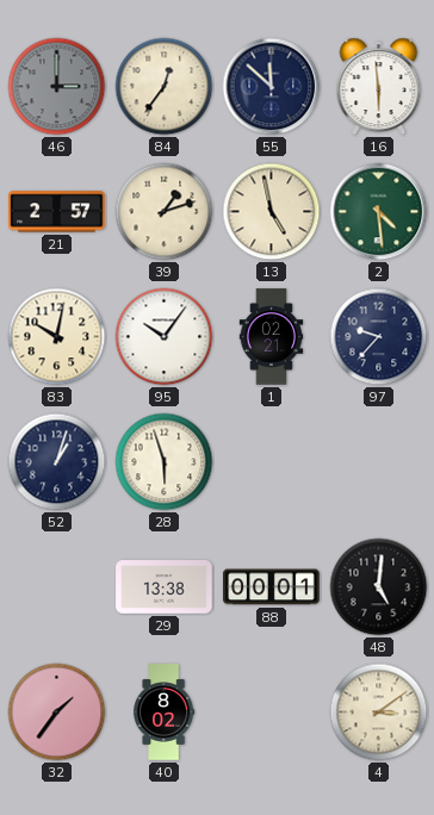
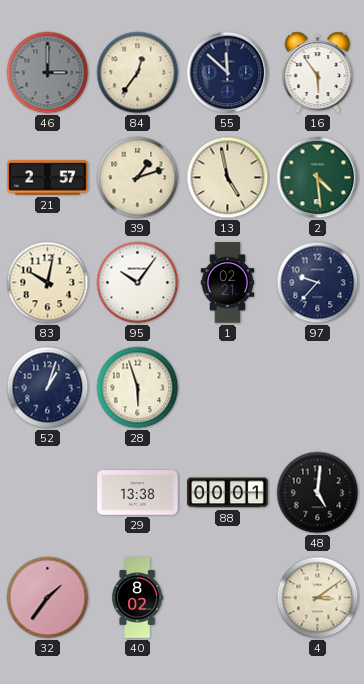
16: 5:59 -> 5:54 (318, 73)
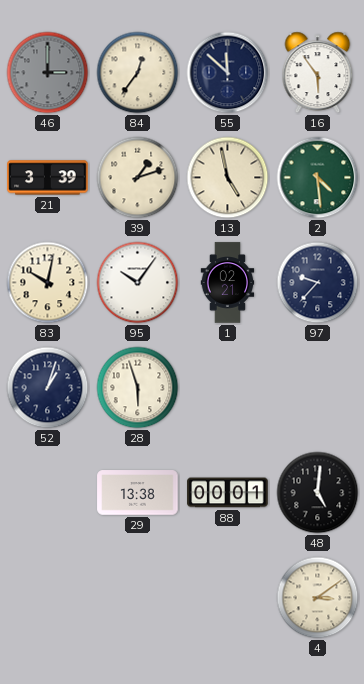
21: 2:57 -> 3:39 (48, 178)
32: 1:36 -> none (48, 598)
40: 8:02 -> none (138, 598)
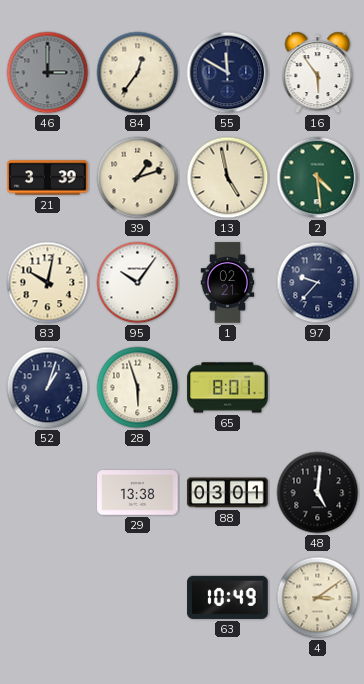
55: 11:52 -> 11:50 (228, 73)
65: none -> 8:01 (228, 388)
88: 00:01 -> 03:01 (228, 493)
63: none -> 10:49 (228, 597)
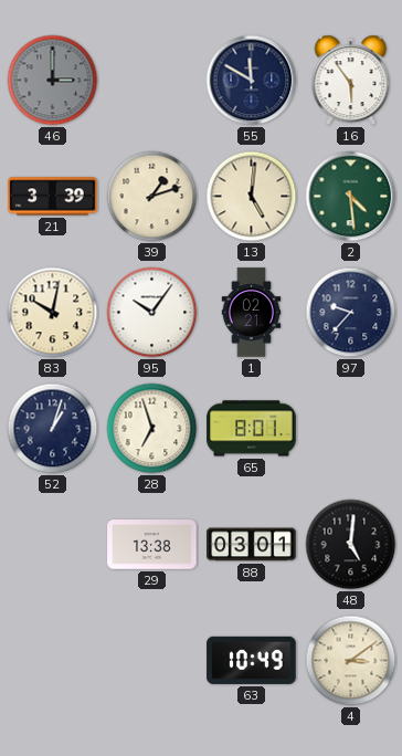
84: 12:36 -> none (138, 73)
13: 4:58 -> 5:01 (252, 197)
28: 5:57 -> 6:57 (152, 429)
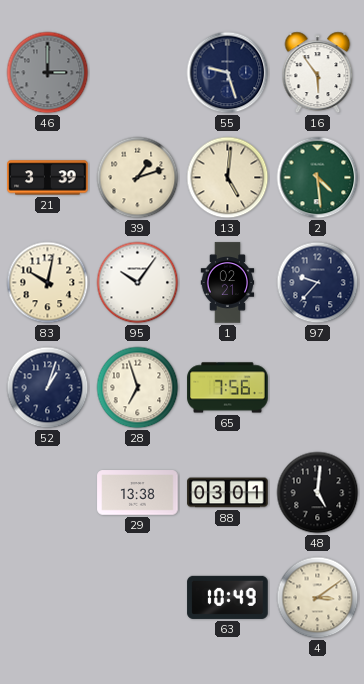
55: 11:50 -> 9:27 (228, 73)
65: 8:01 -> 7:56 (228, 388)
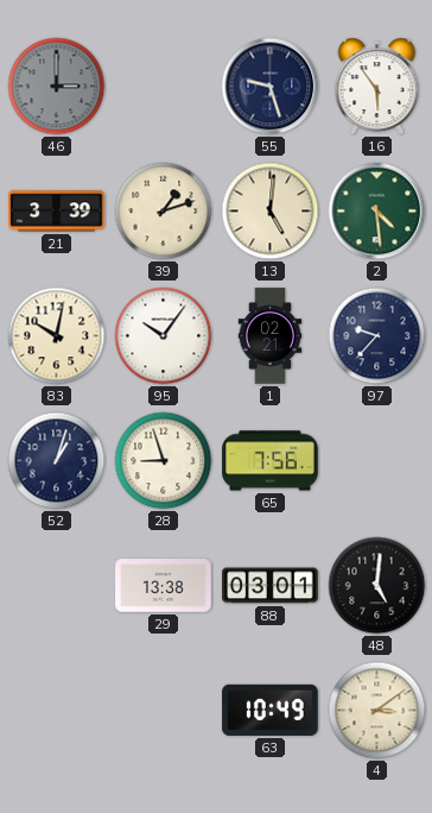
28: 6:57 -> 8:57 (164, 461)
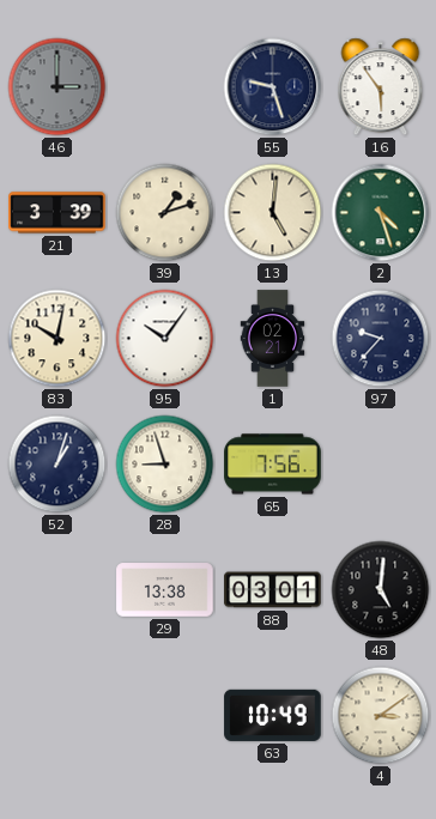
2: 4:29 -> 4:27 (381, 213)
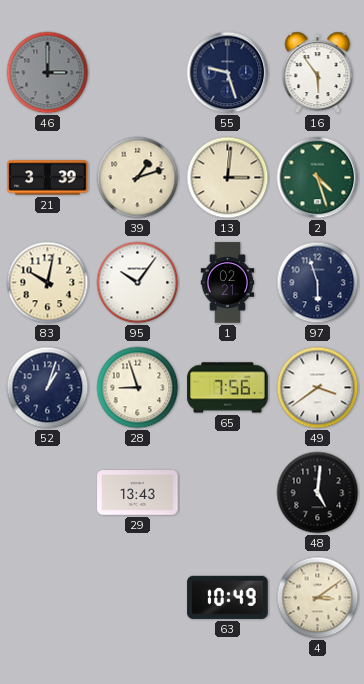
13: 5:01 -> 3:01 (228, 178)
97: 9:37 -> 5:57 (318, 283)
49: none -> 3:39 (318, 388)
29: 13:38 -> 13:43 (138, 493)
88: 03:01 -> none (273, 590)
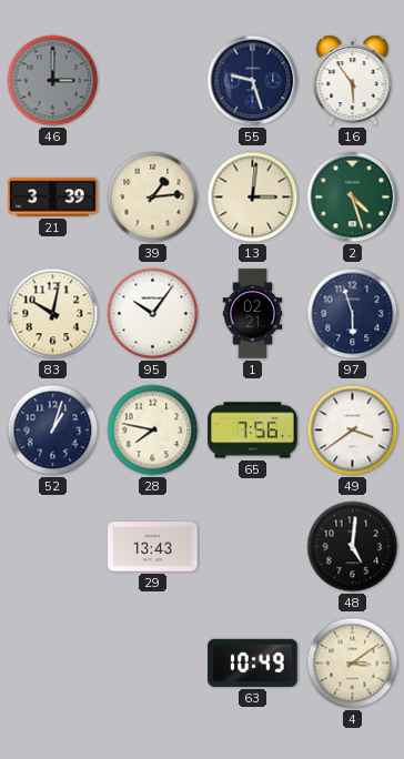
39: 1:12 -> 1:14 (153, 198)
28: 8:57 -> 7:47 (153, 431)
